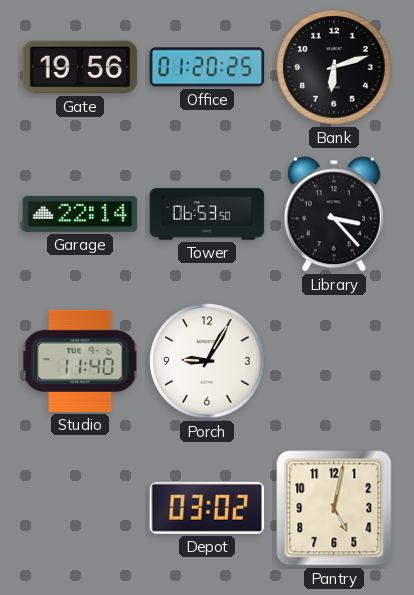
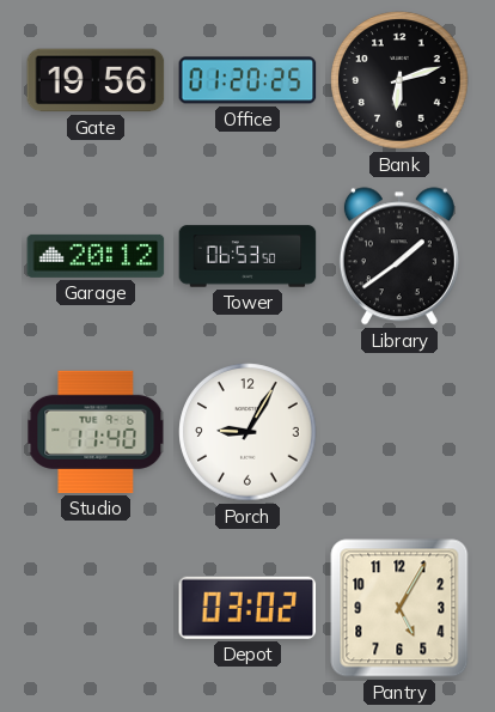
Garage: 22:14 -> 20:12 (96, 256)
Library: 3:23 -> 1:39 (399, 256)
Pantry: 5:02 -> 5:05 (399, 608)
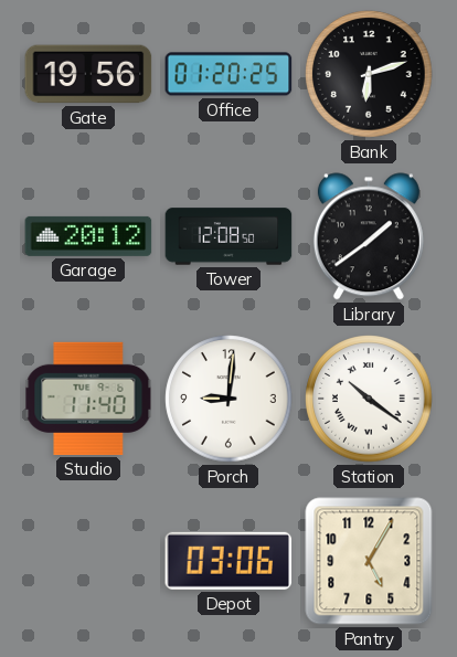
Tower: 06:53 -> 12:08 (228, 236)
Porch: 9:05 -> 9:01 (228, 399)
Station: none -> 10:21 (369, 399)
Depot: 03:02 -> 03:06 (228, 561)
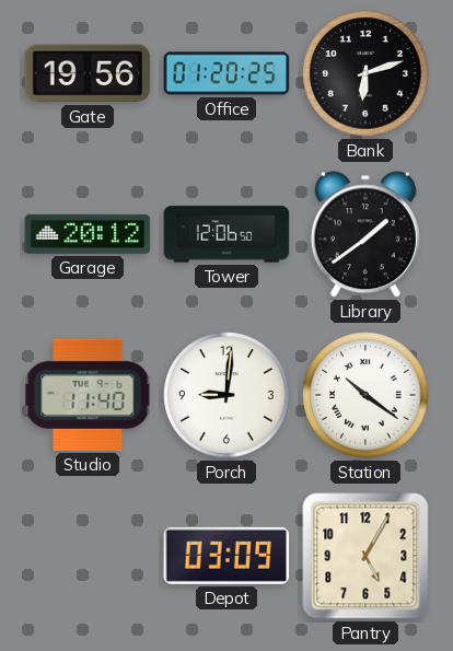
Tower: 12:08 -> 12:06 (226, 234)
Depot: 03:06 -> 03:09 (226, 556)
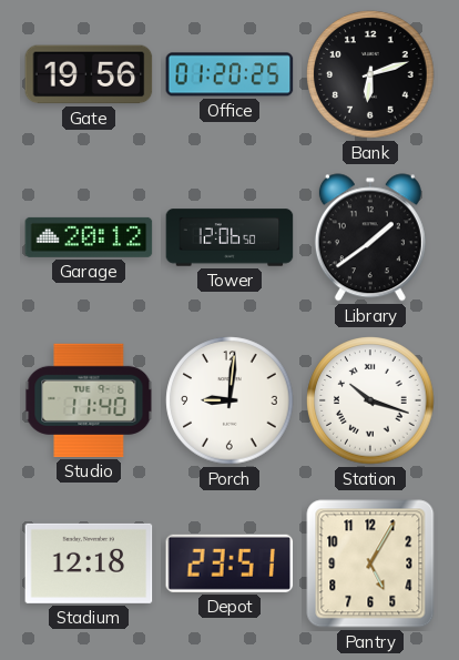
Station: 10:21 -> 10:18 (370, 400)
Stadium: none -> 12:18 (89, 563)
Depot: 03:09 -> 23:51 (229, 563)
